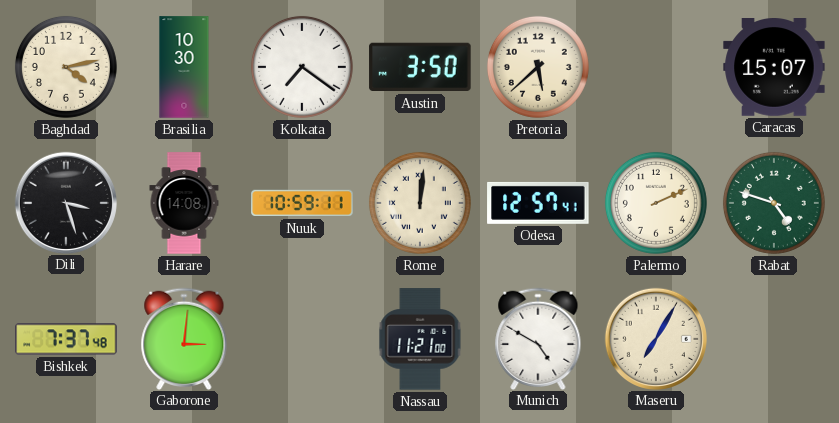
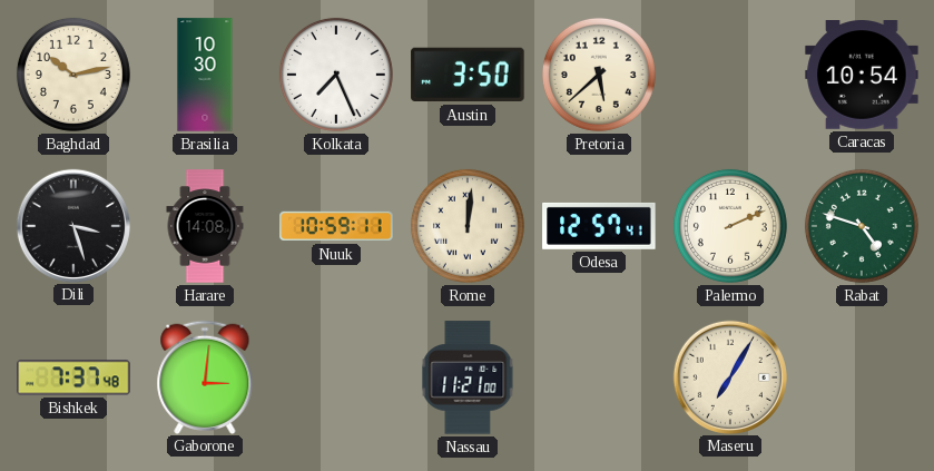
Baghdad: 4:13 -> 10:13 (73, 75)
Kolkata: 7:21 -> 7:26 (336, 75)
Caracas: 15:07 -> 10:54 (862, 76)
Munich: 4:50 -> none (538, 338)
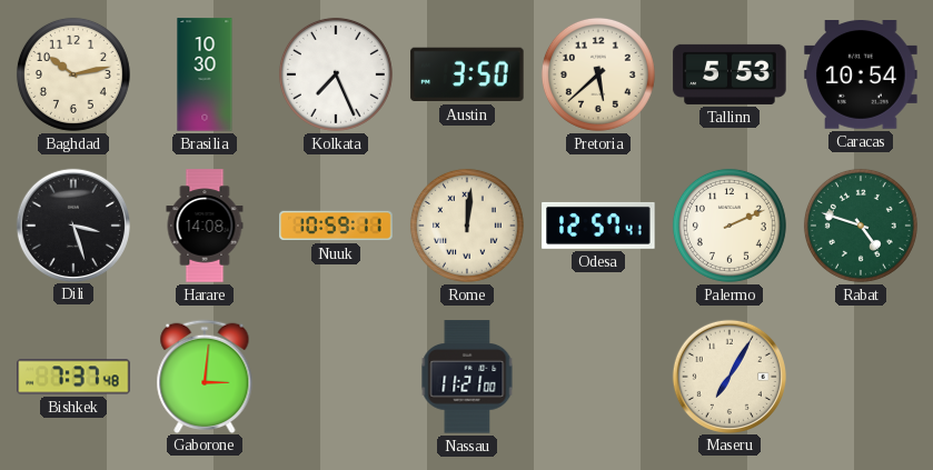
Tallinn: none -> 5:53 (729, 74)
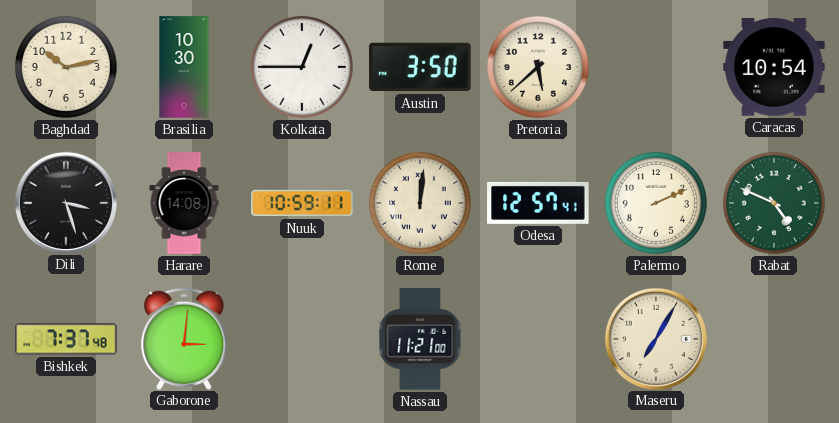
Kolkata: 7:26 -> 12:45 (302, 67)
Tallinn: 5:53 -> none (729, 74)
Rabat: 4:48 -> 4:49 (774, 203)
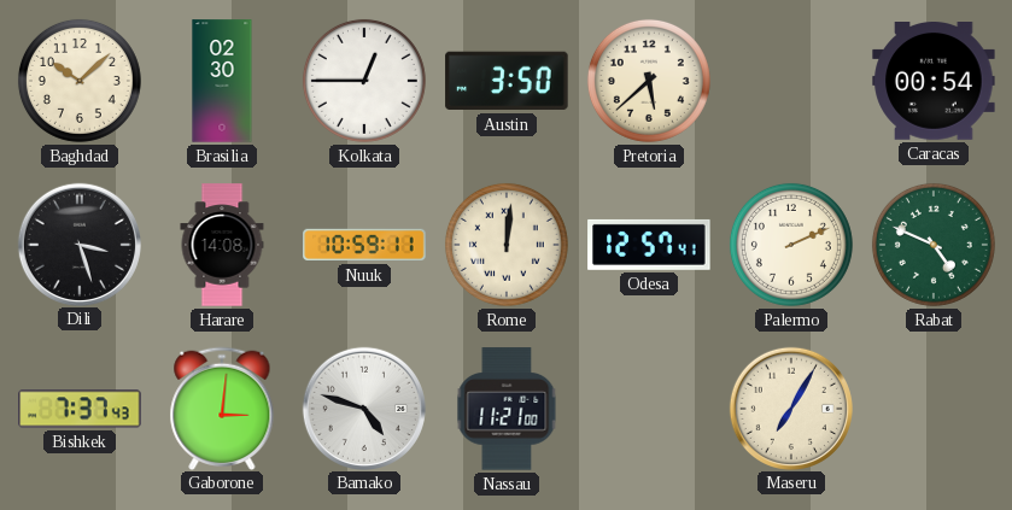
Baghdad: 10:13 -> 10:08 (80, 81)
Brasilia: 10:30 -> 02:30 (222, 81)
Caracas: 10:54 -> 00:54 (934, 82)
Bishkek: 7:37:48 -> 7:37:43 (80, 409)
Bamako: none -> 4:48 (363, 408)
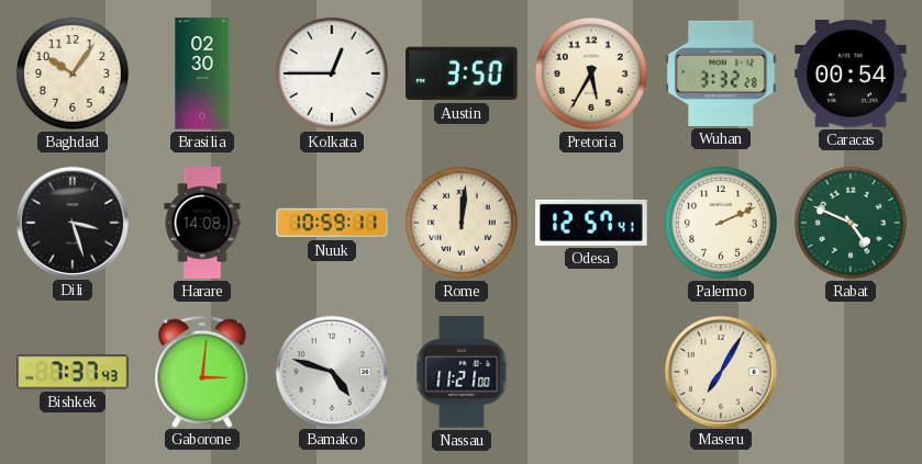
Baghdad: 10:08 -> 10:06 (73, 73)
Pretoria: 5:38 -> 5:35 (591, 73)
Wuhan: none -> 3:32 (721, 73)
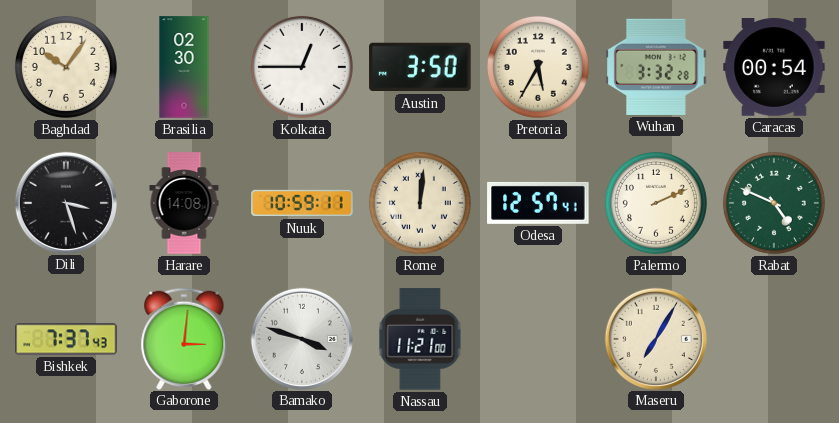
Bamako: 4:48 -> 3:48 (301, 338)
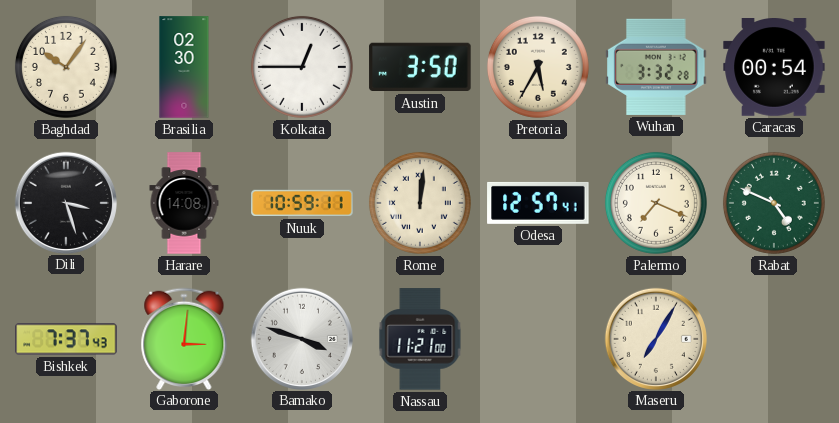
Palermo: 2:11 -> 7:19 (656, 203)
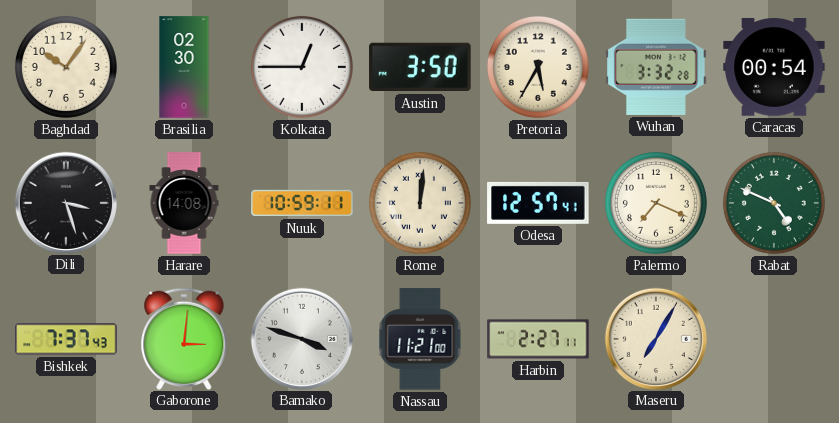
Harbin: none -> 2:27 (538, 339)
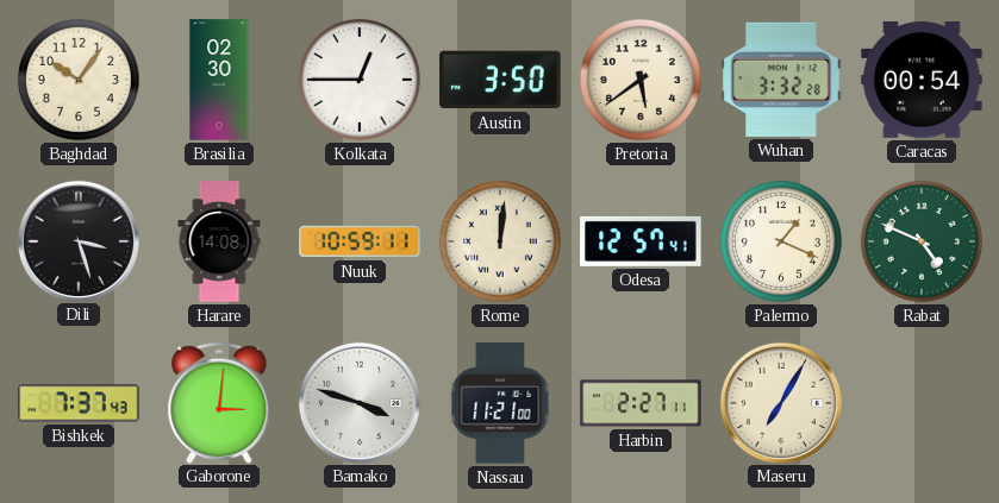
Pretoria: 5:35 -> 5:39 (641, 80)
Palermo: 7:19 -> 1:19 (781, 241)
